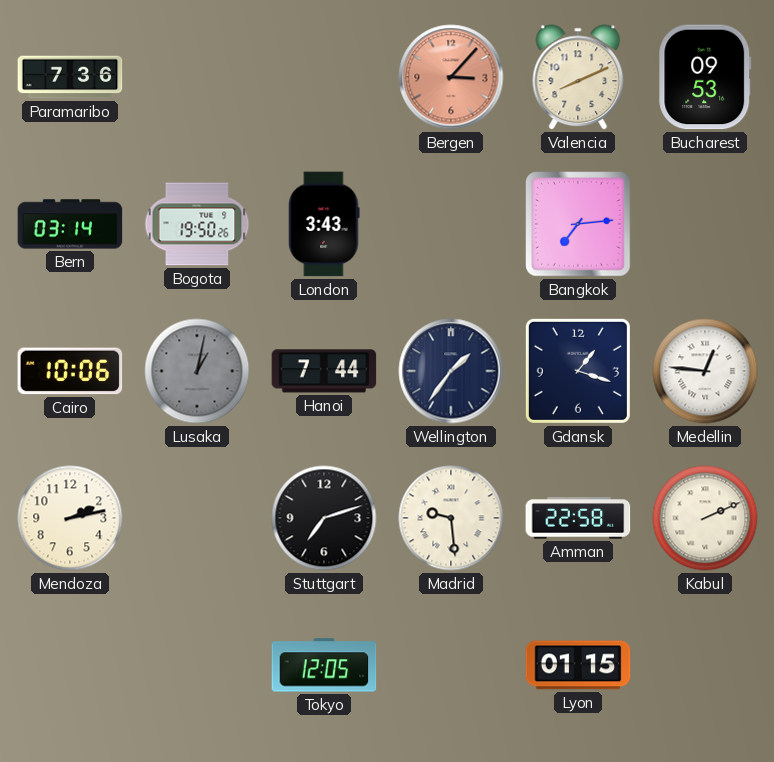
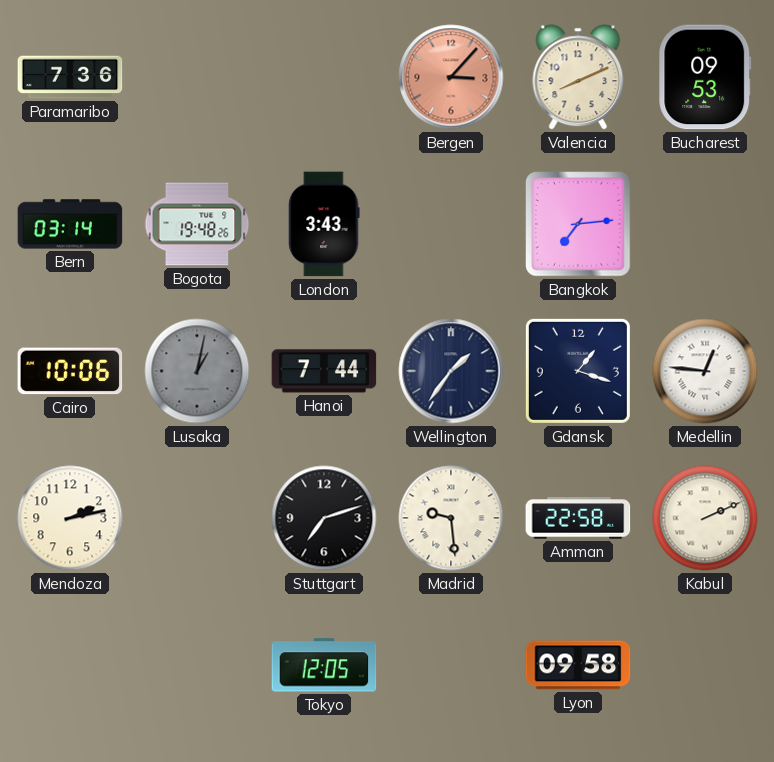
Bogota: 19:50 -> 19:48 (197, 224)
Lyon: 01:15 -> 09:58 (578, 665)
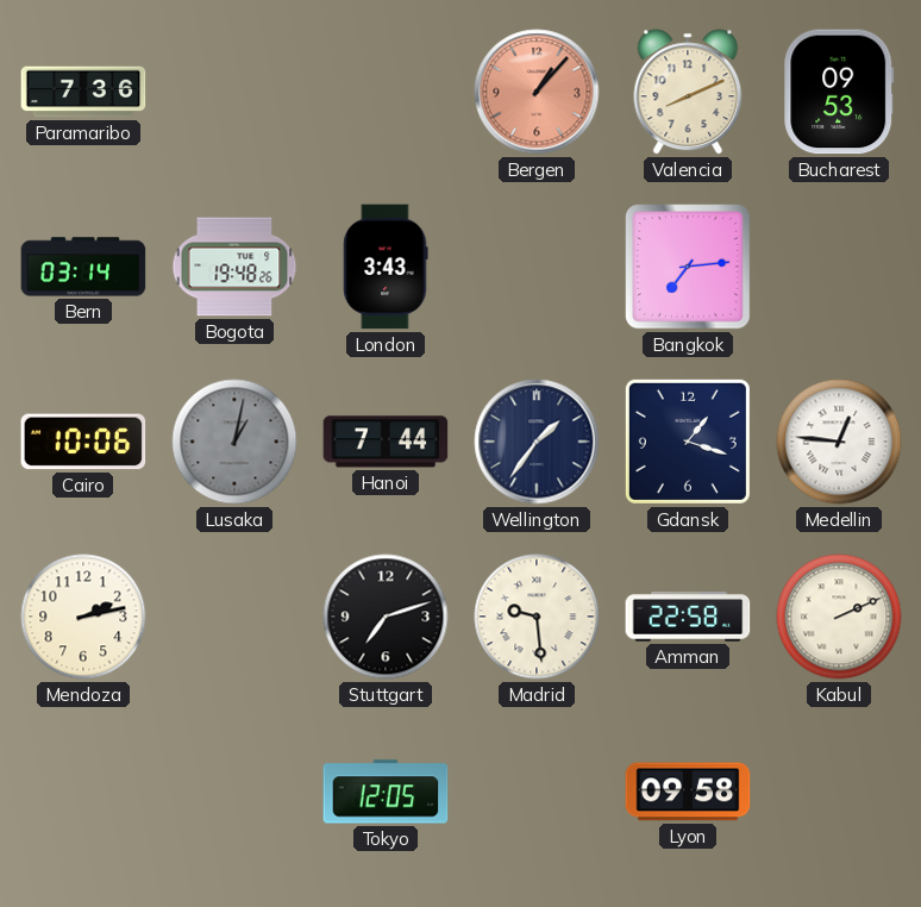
Bergen: 3:07 -> 1:07 (537, 92)
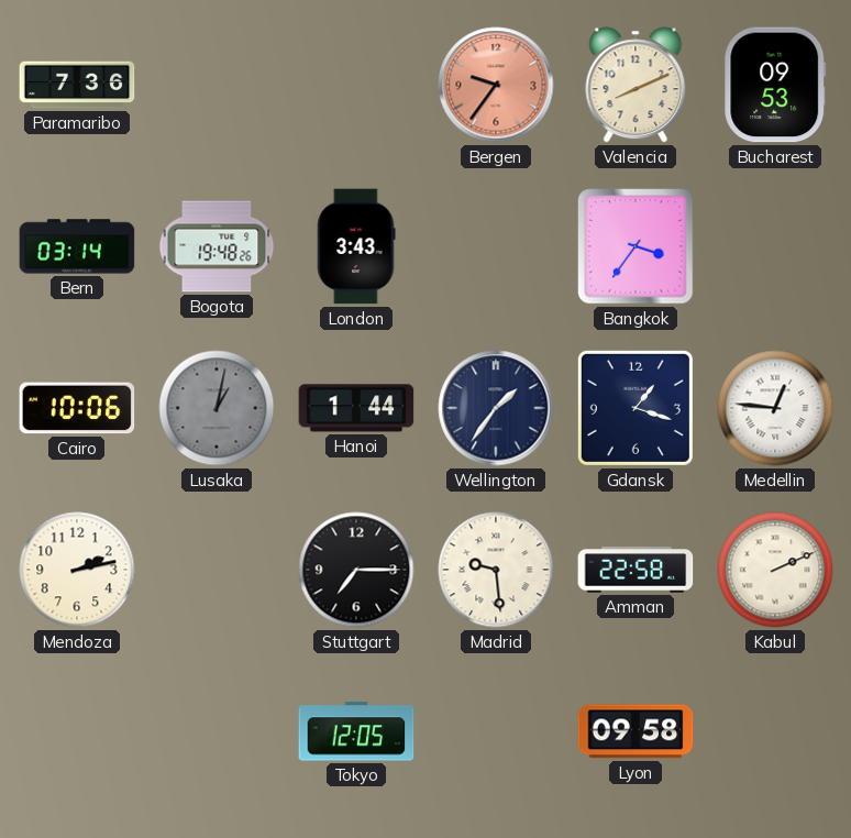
Bergen: 1:07 -> 9:36 (496, 85)
Bangkok: 7:14 -> 3:36 (636, 246)
Hanoi: 7:44 -> 1:44 (356, 408)
Stuttgart: 7:12 -> 7:15 (356, 570)
